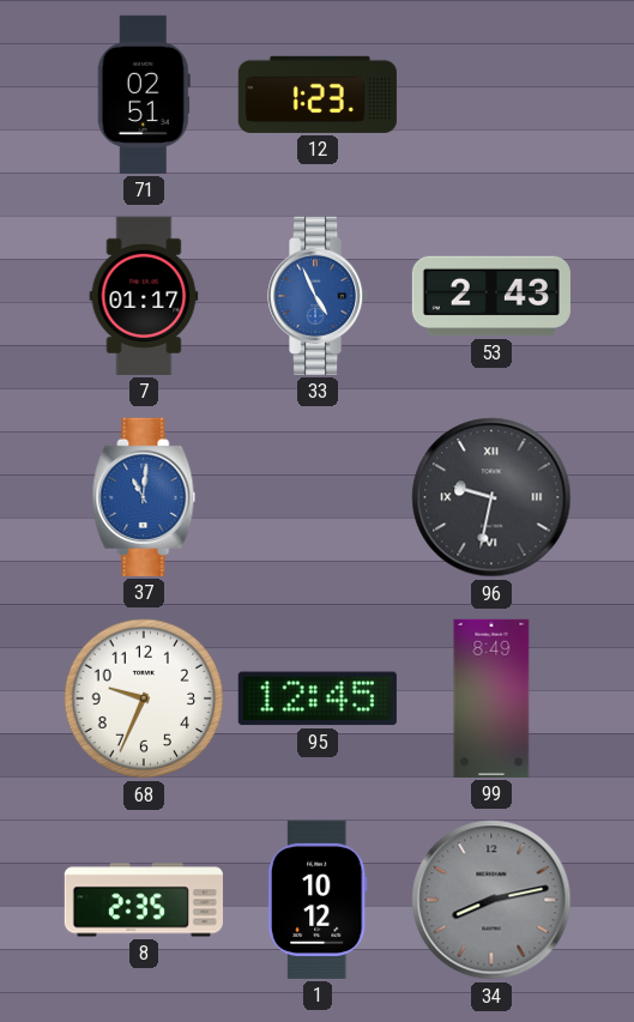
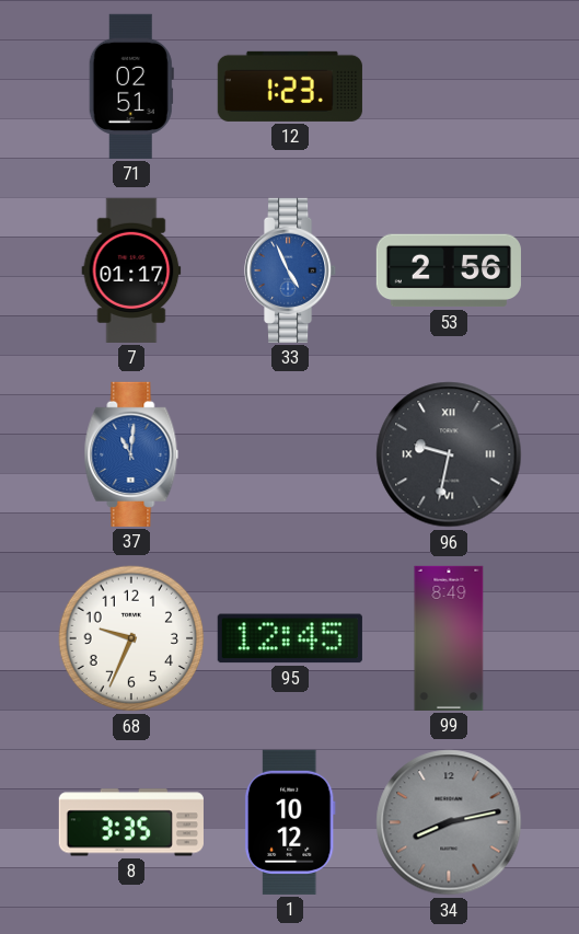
53: 2:43 -> 2:56 (449, 270)
8: 2:35 -> 3:35 (131, 822)
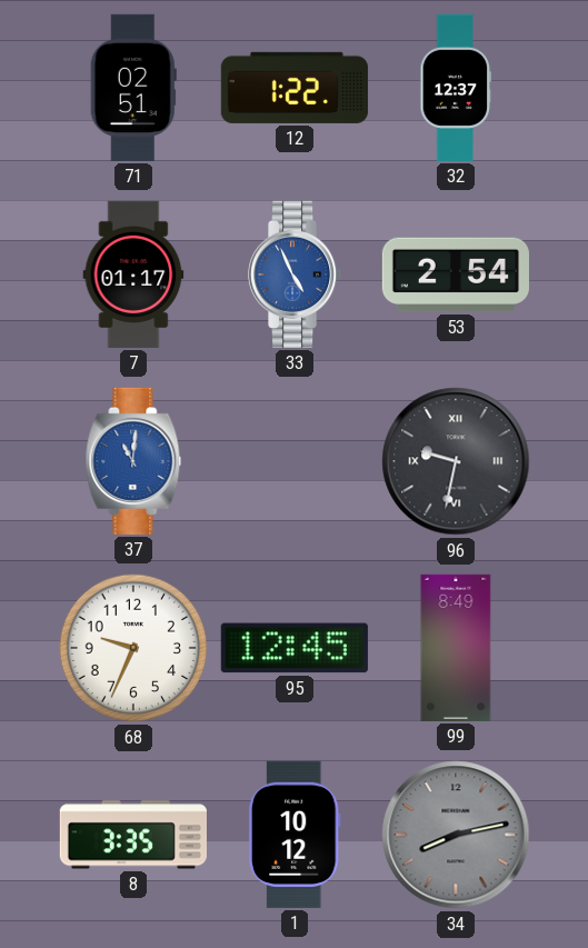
12: 1:23 -> 1:22 (295, 88)
32: none -> 12:37 (456, 88)
53: 2:56 -> 2:54 (456, 275)
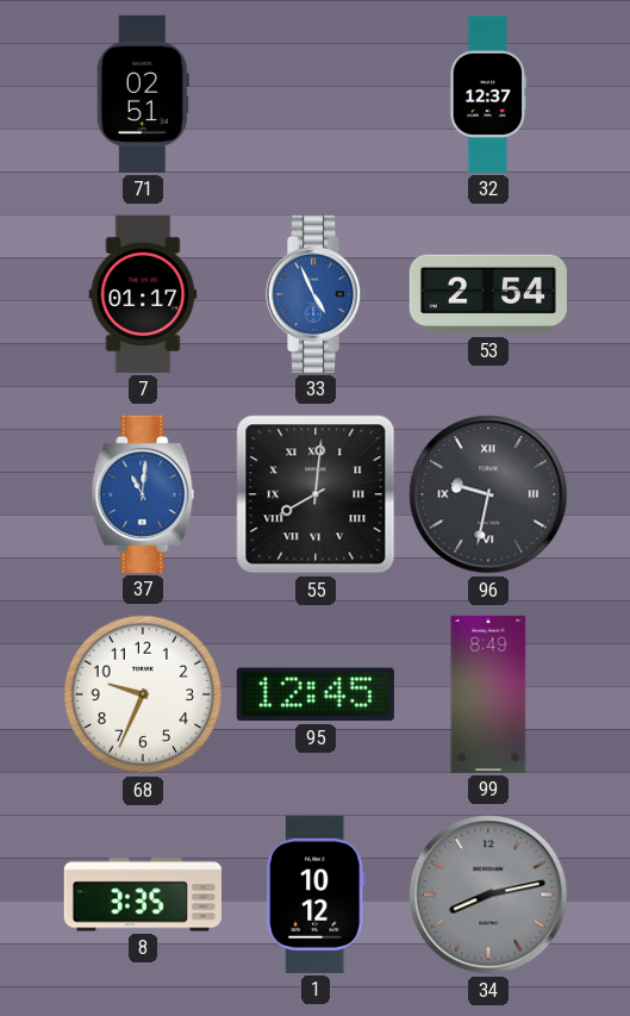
12: 1:22 -> none (295, 88)
55: none -> 8:01 (316, 494)
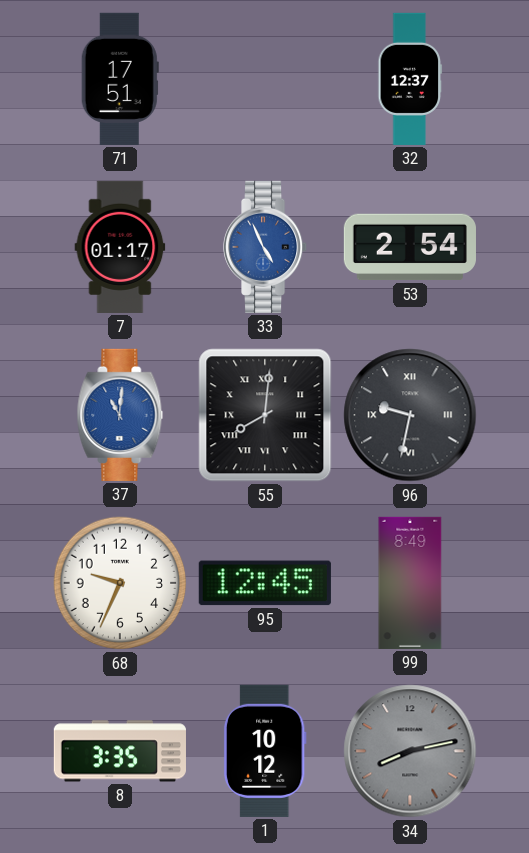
71: 02:51 -> 17:51 (120, 79)
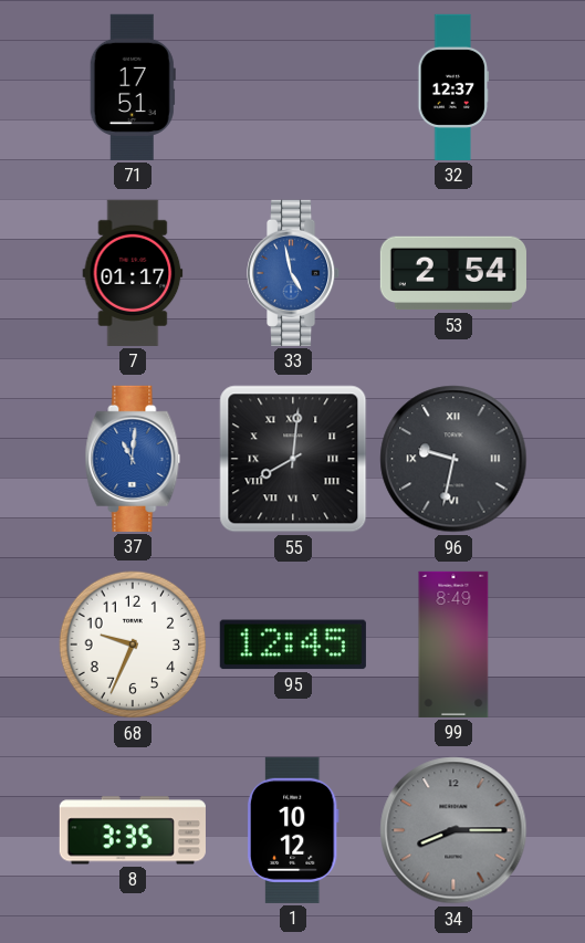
33: 4:56 -> 4:58 (294, 273)
34: 8:13 -> 8:15 (453, 830)
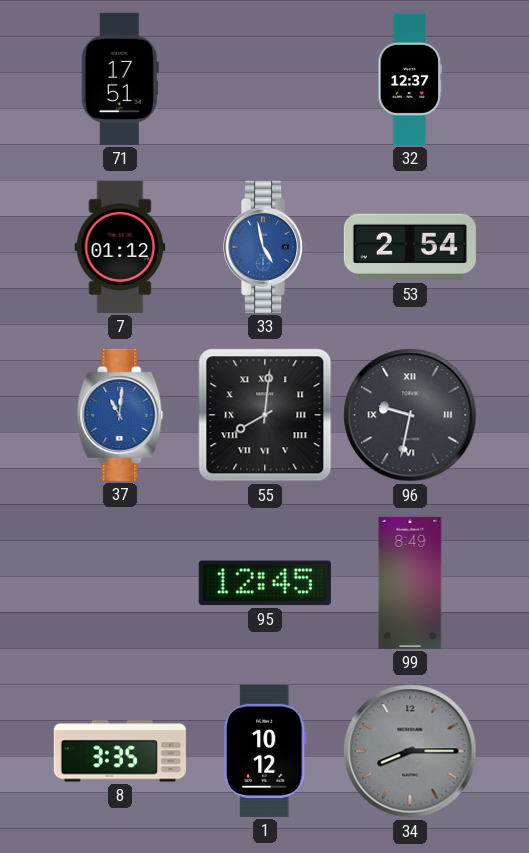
7: 01:17 -> 01:12 (120, 247)
68: 9:34 -> none (133, 645)
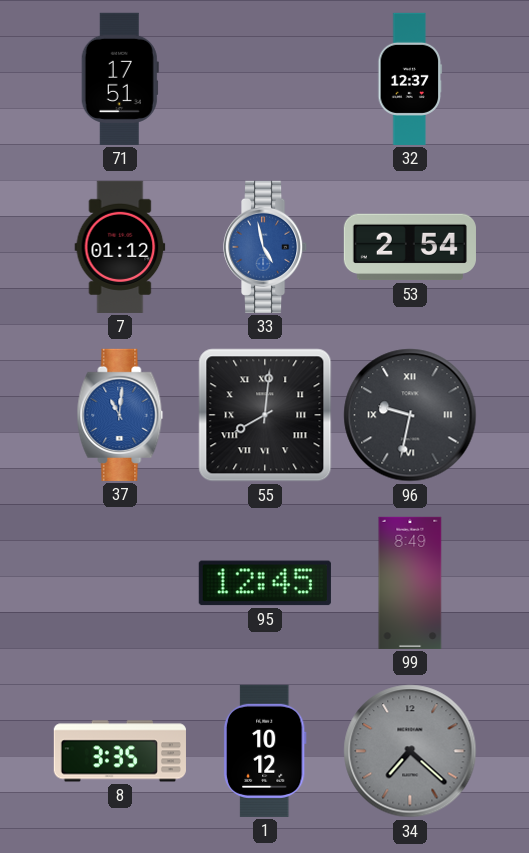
34: 8:15 -> 7:22 (410, 751)
